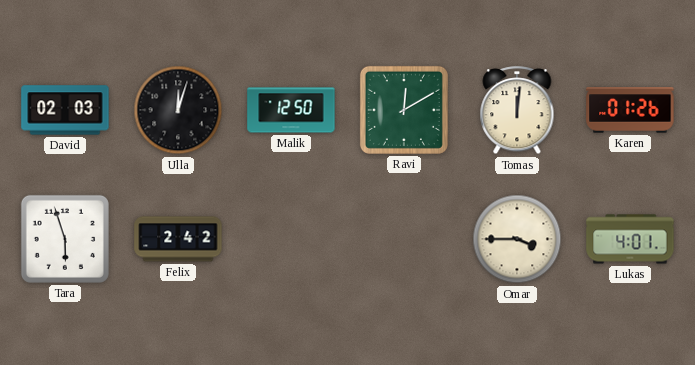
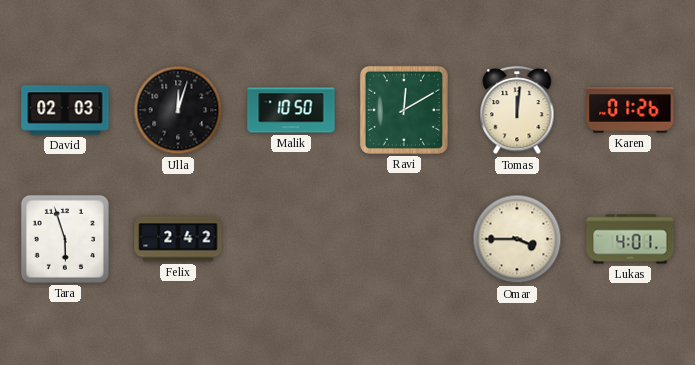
Malik: 12:50 -> 10:50 (291, 110)
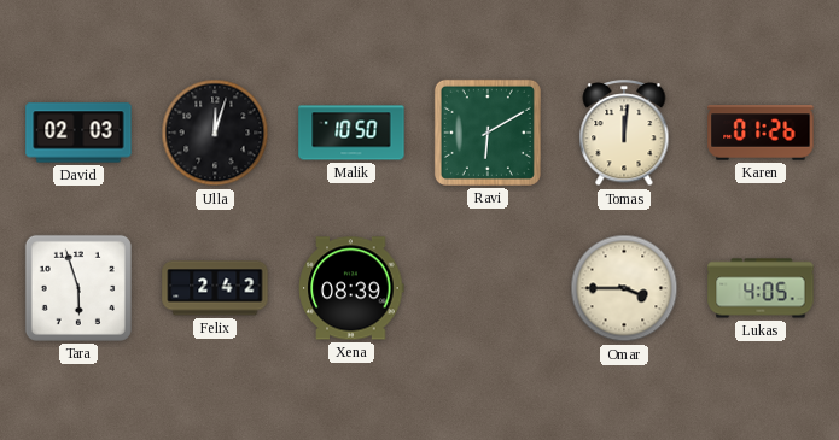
Ravi: 12:10 -> 6:10 (488, 133)
Xena: none -> 08:39 (351, 288)
Lukas: 4:01 -> 4:05 (761, 288)
